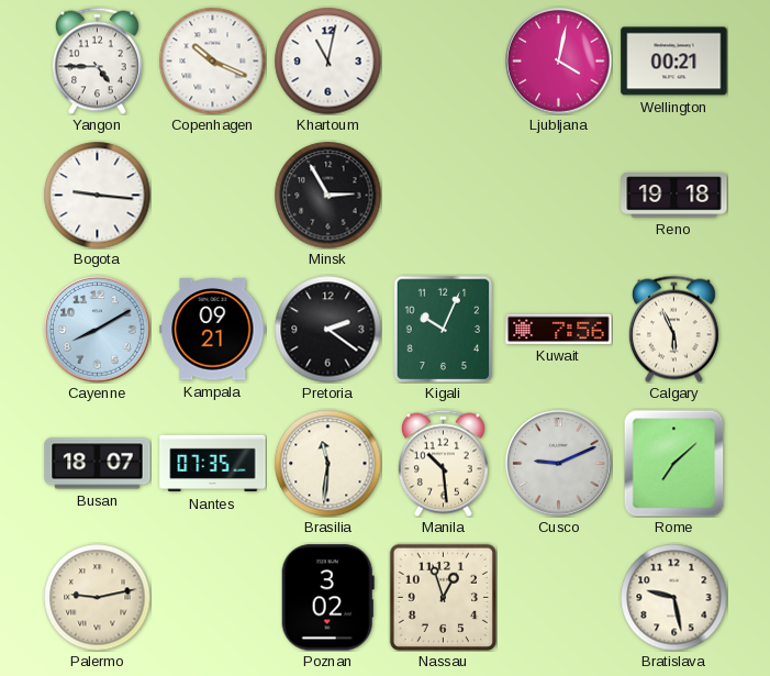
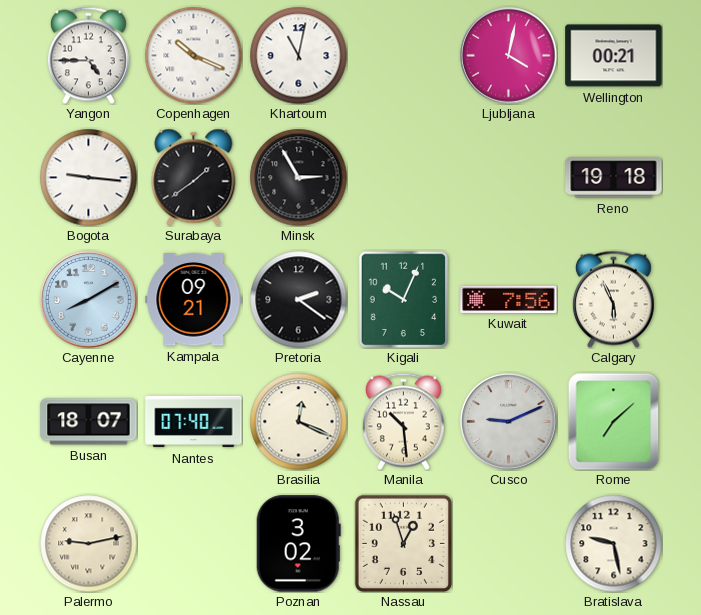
Surabaya: none -> 1:39 (194, 177)
Nantes: 07:35 -> 07:40 (194, 422)
Brasilia: 11:31 -> 12:19 (298, 421)
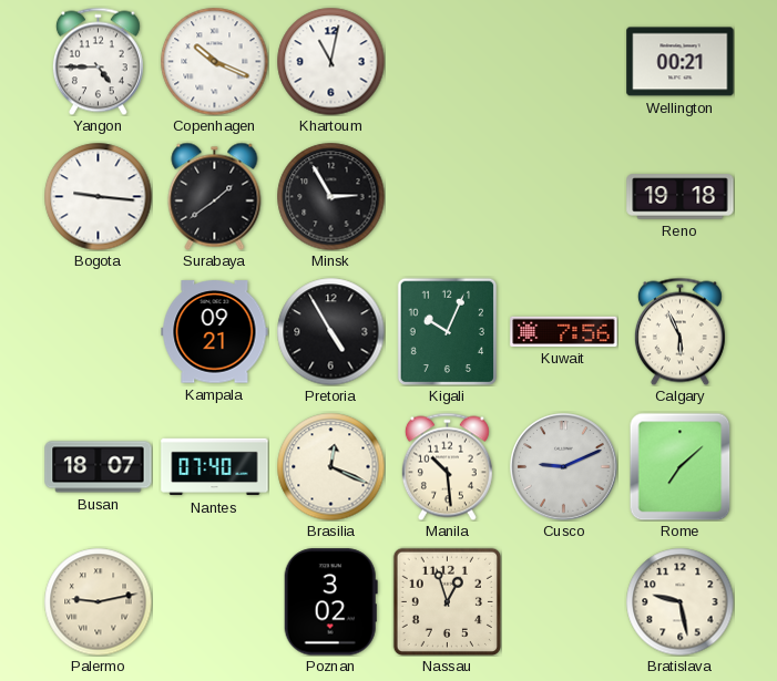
Ljubljana: 4:02 -> none (509, 56)
Cayenne: 8:10 -> none (89, 300)
Pretoria: 2:21 -> 4:55 (330, 331)
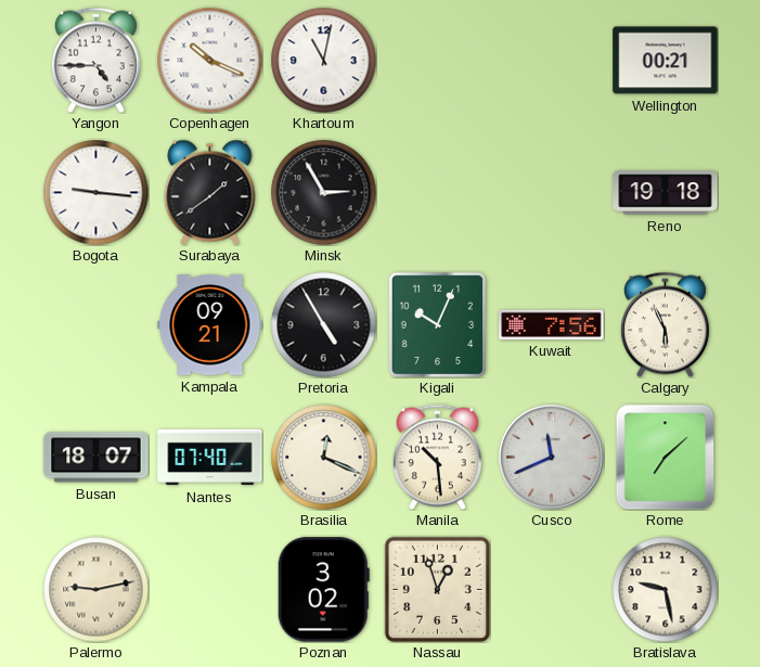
Cusco: 9:11 -> 11:41 (552, 458)
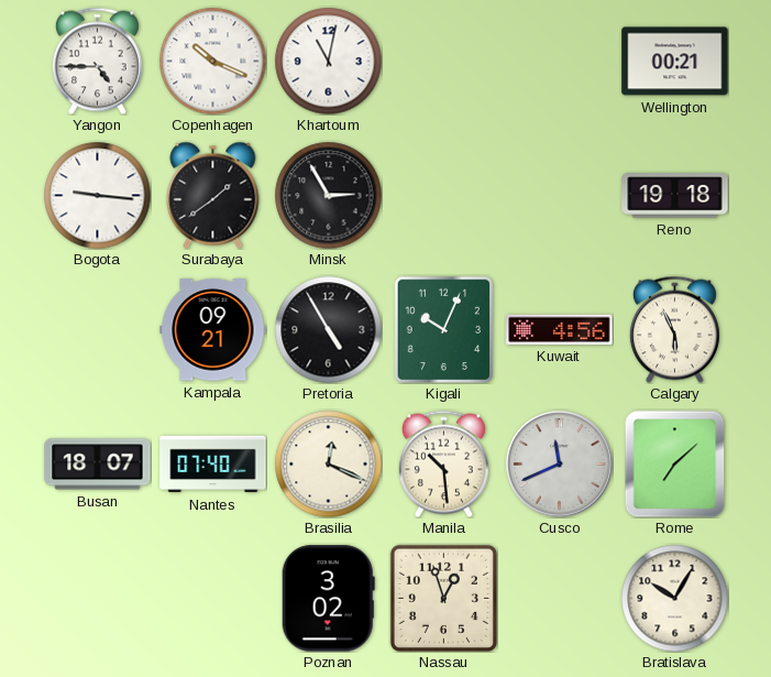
Kuwait: 7:56 -> 4:56 (560, 329)
Palermo: 9:13 -> none (95, 589)
Bratislava: 9:28 -> 10:05 (674, 598)
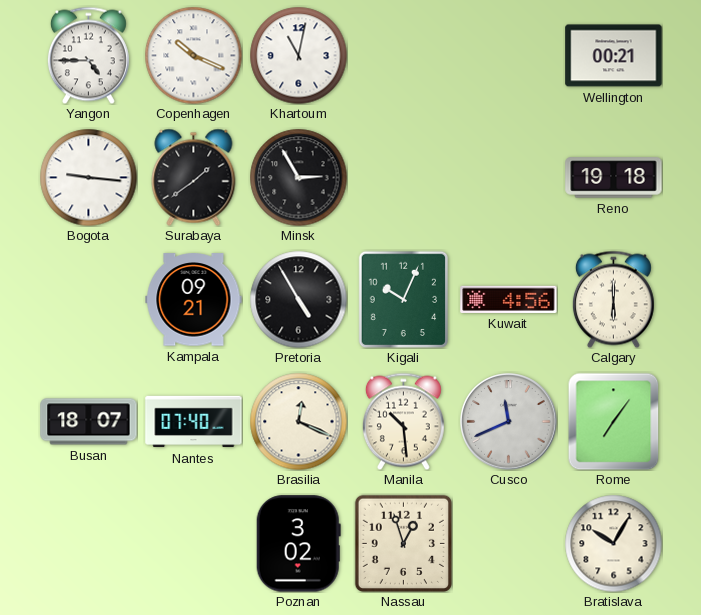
Calgary: 5:56 -> 6:00 (613, 299)
Rome: 7:08 -> 7:06 (614, 421)
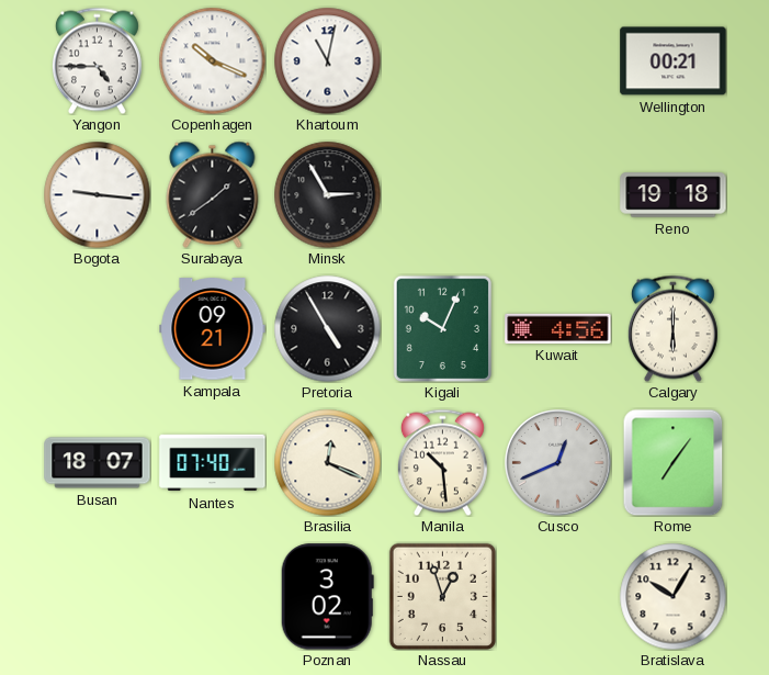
Cusco: 11:41 -> 12:41 (558, 463)
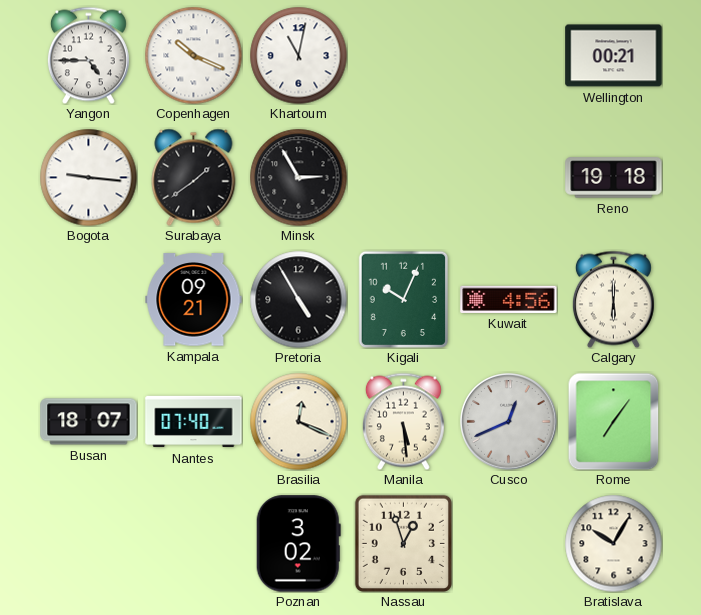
Manila: 10:29 -> 5:29 (403, 421)
